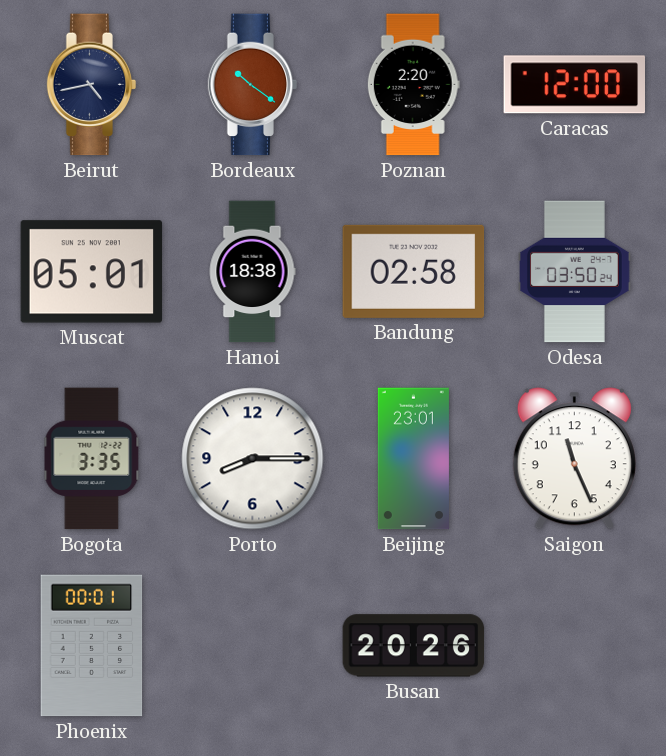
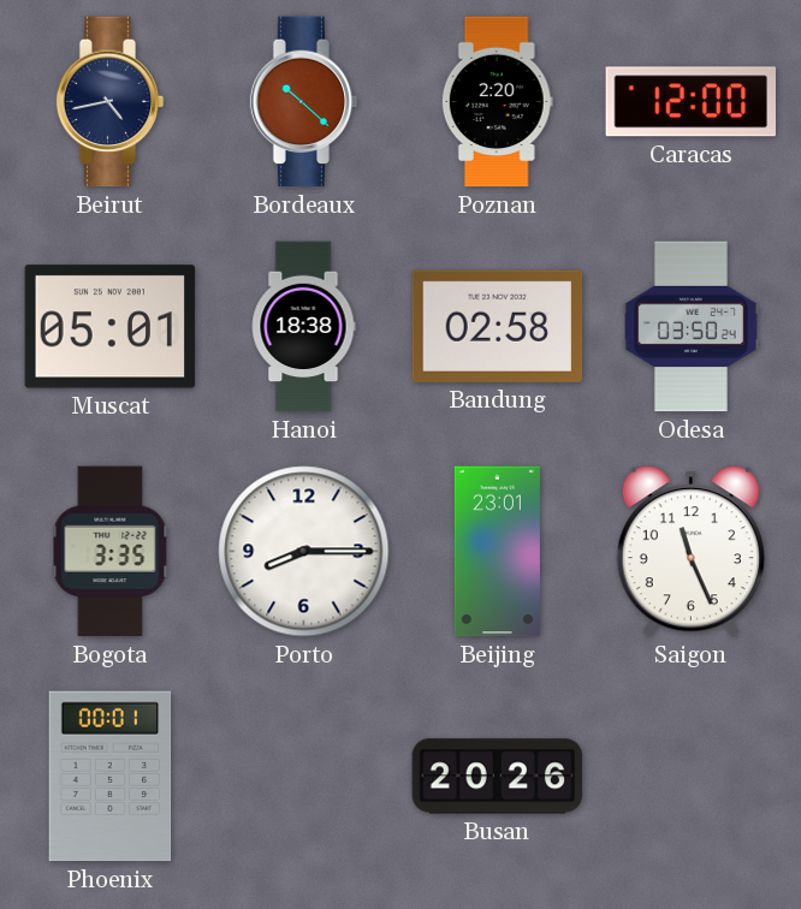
Bordeaux: 10:21 -> 10:22 (304, 102)
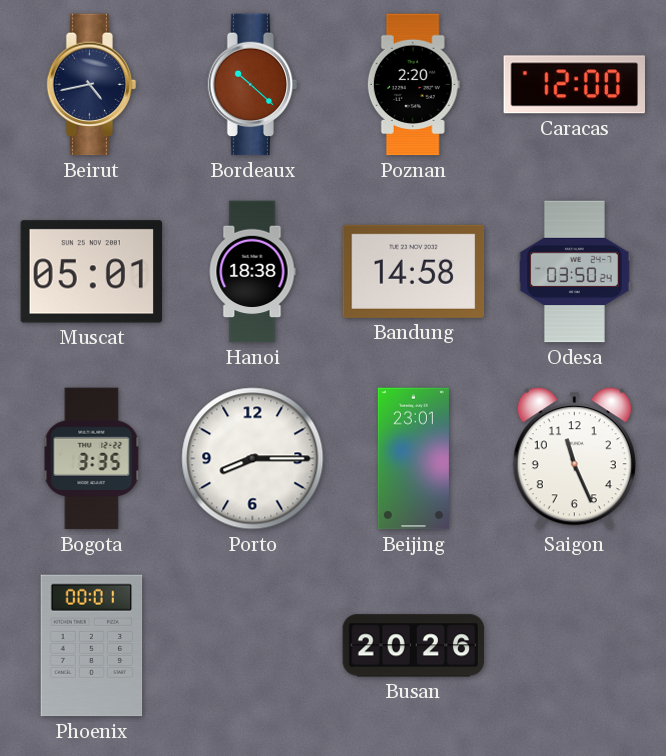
Bandung: 02:58 -> 14:58 (414, 271)
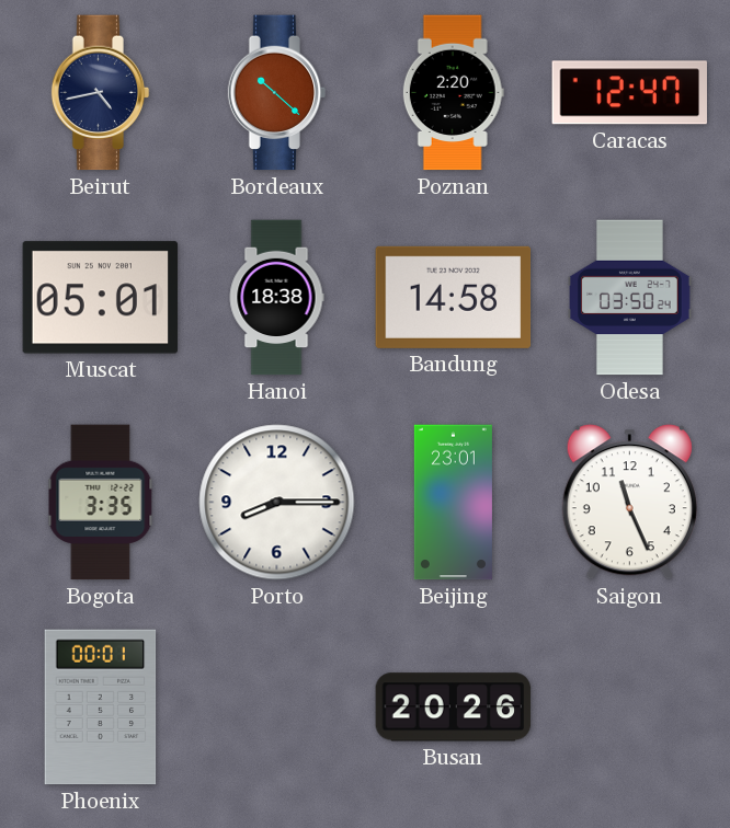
Caracas: 12:00 -> 12:47 (629, 93)
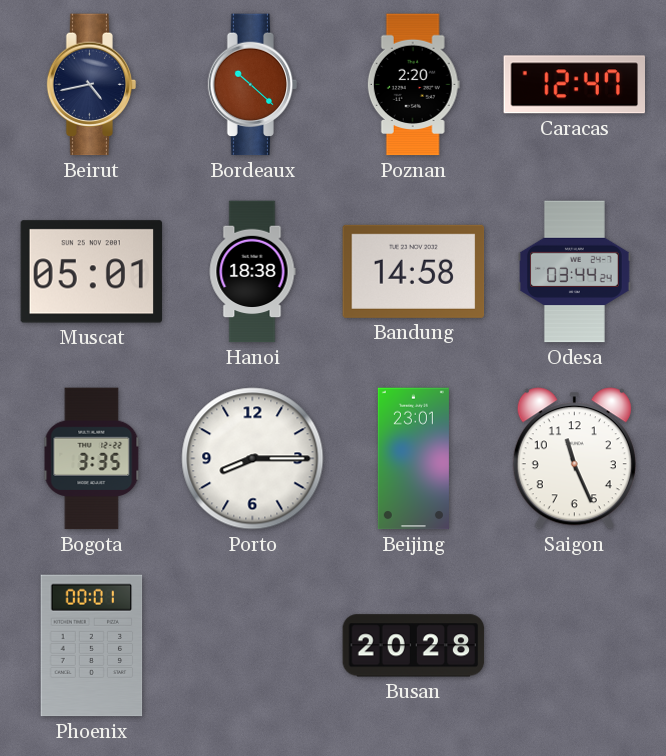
Odesa: 03:50 -> 03:44 (575, 272)
Busan: 20:26 -> 20:28 (414, 646)
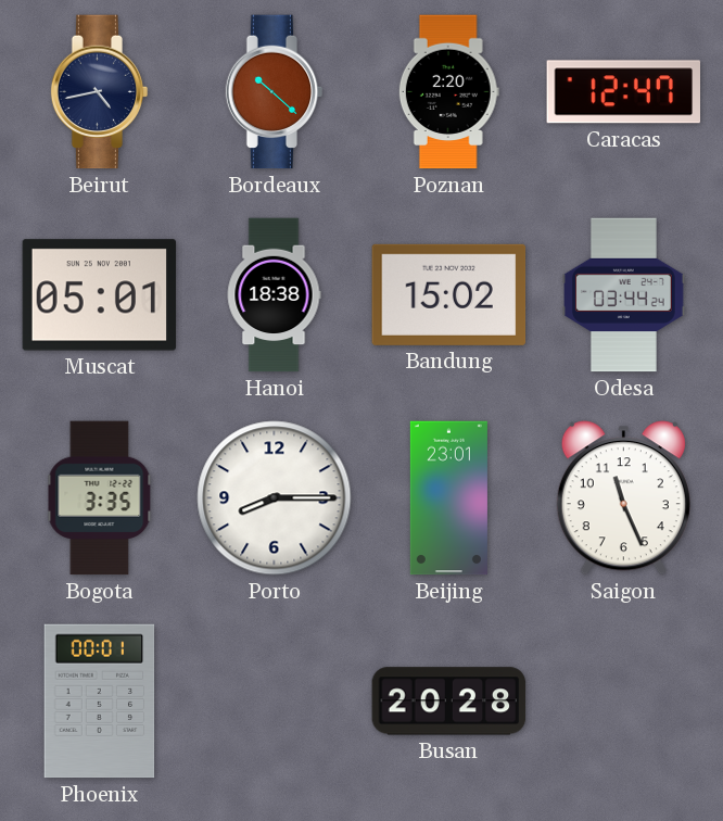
Bandung: 14:58 -> 15:02 (449, 294)
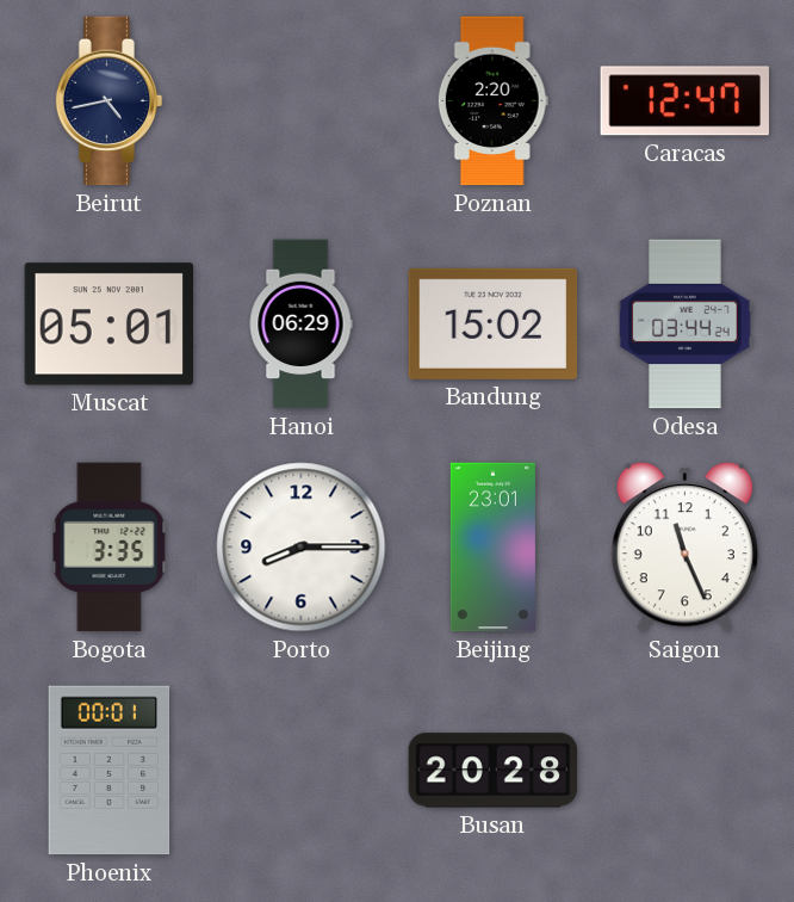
Bordeaux: 10:22 -> none (275, 92)
Hanoi: 18:38 -> 06:29 (300, 325)
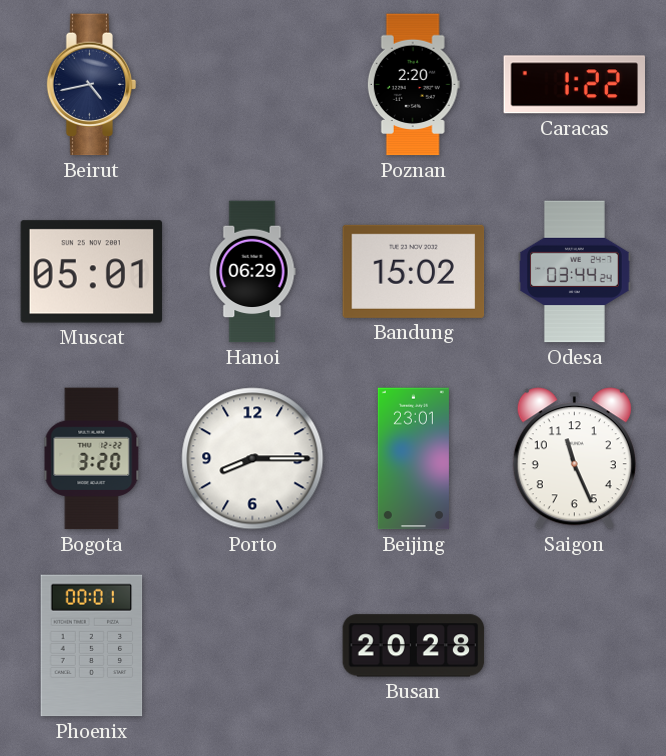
Caracas: 12:47 -> 1:22 (574, 85)
Bogota: 3:35 -> 3:20 (92, 459)
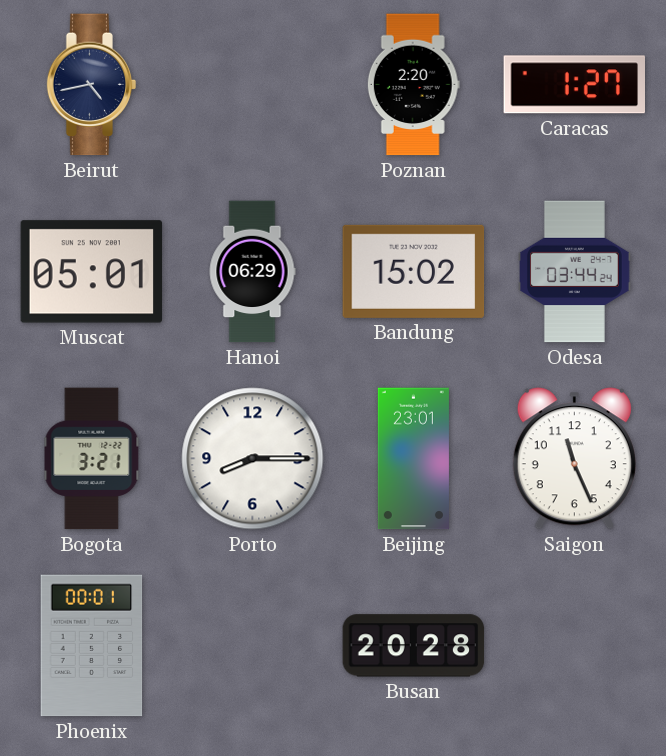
Caracas: 1:22 -> 1:27 (574, 85)
Bogota: 3:20 -> 3:21 (92, 459)
